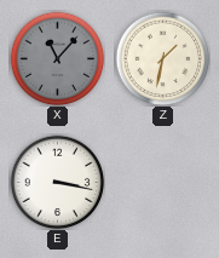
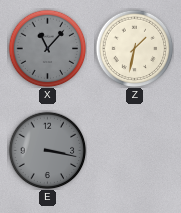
E dial: white -> grey (47, 150)
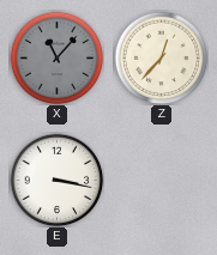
Z: 1:32 -> 12:37 (161, 57)
E dial: grey -> white (56, 180)
